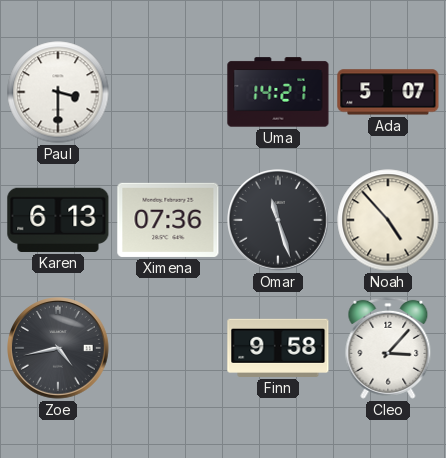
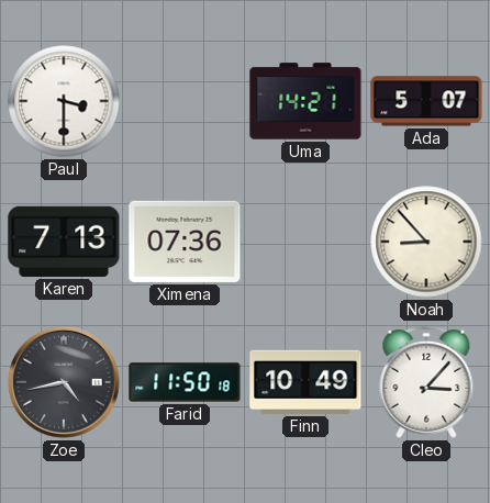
Karen: 6:13 -> 7:13 (64, 242)
Omar: 11:27 -> none (279, 221)
Noah: 4:53 -> 8:53 (426, 242)
Farid: none -> 11:50 (185, 382)
Finn: 9:58 -> 10:49 (305, 382)
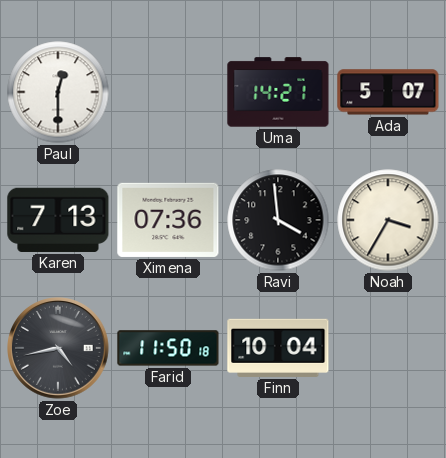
Paul: 3:30 -> 12:30 (58, 92)
Ravi: none -> 3:59 (278, 220)
Noah: 8:53 -> 3:35 (388, 220)
Finn: 10:49 -> 10:04 (278, 348)
Cleo: 3:07 -> none (426, 382)
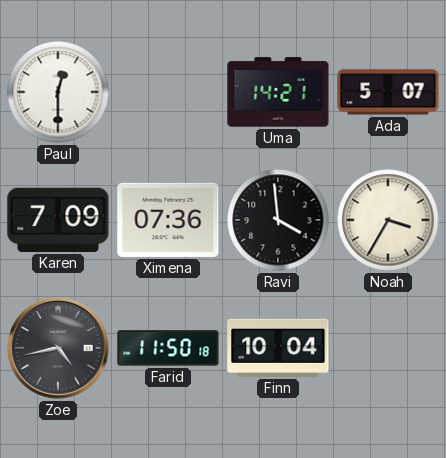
Karen: 7:13 -> 7:09 (58, 220)
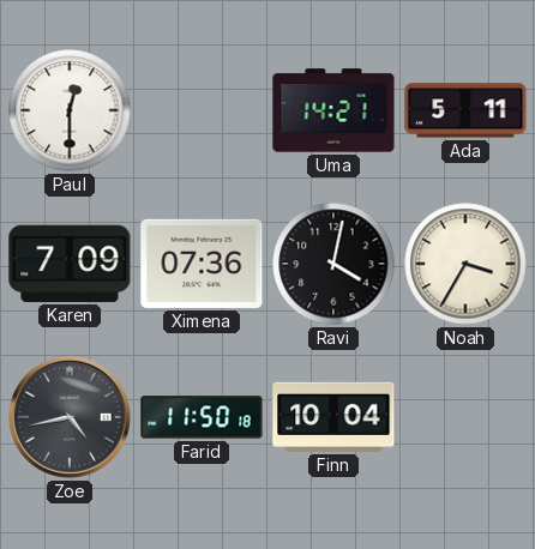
Ada: 5:07 -> 5:11 (465, 110)
Ravi: 3:59 -> 4:02 (333, 264)
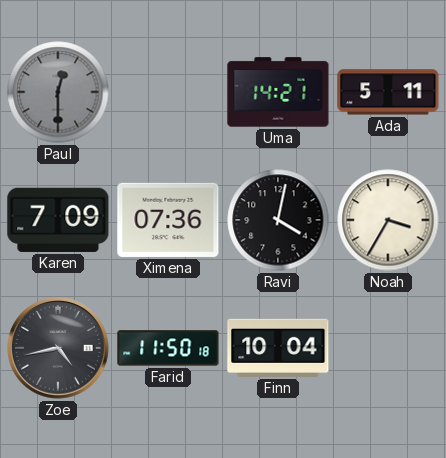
Paul dial: white -> grey (58, 92)
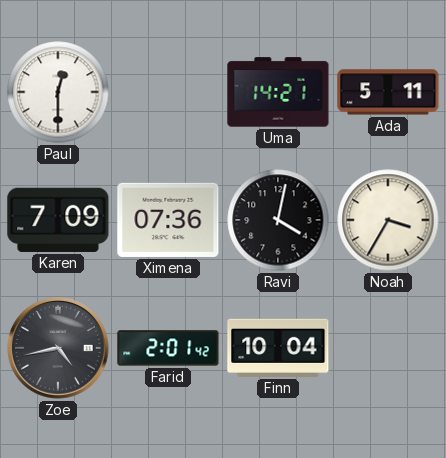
Paul dial: grey -> white (58, 92)
Farid: 11:50 -> 2:01 (168, 348)
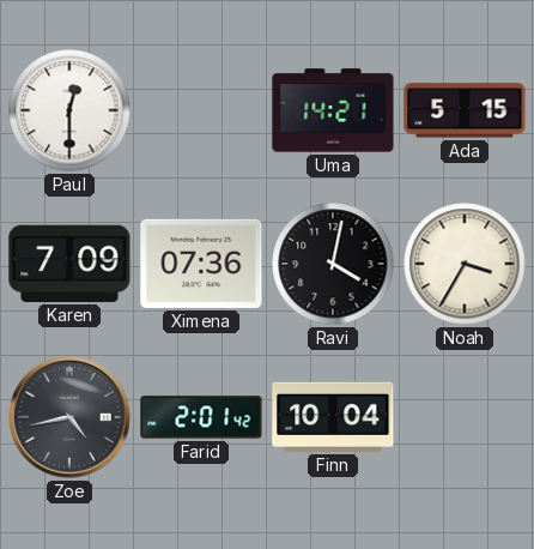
Ada: 5:11 -> 5:15 (465, 110)
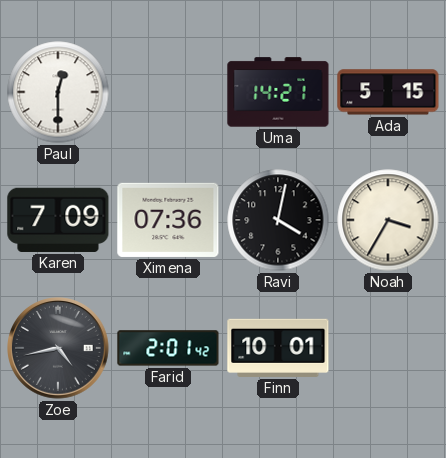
Finn: 10:04 -> 10:01 (278, 348)
